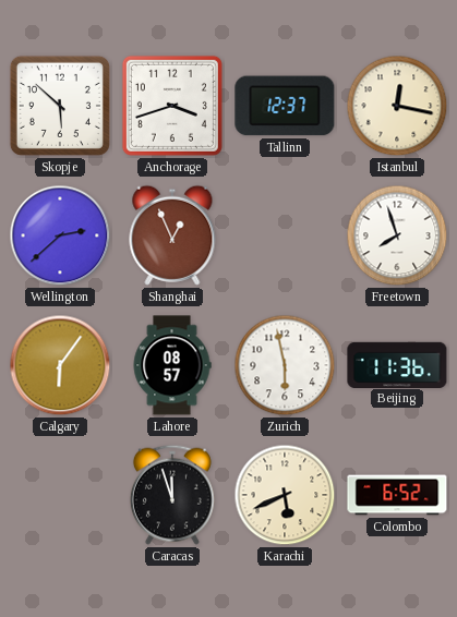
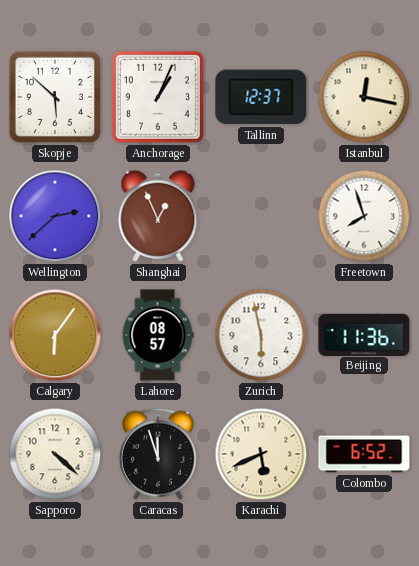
Anchorage: 3:42 -> 1:04 (158, 97)
Sapporo: none -> 4:22 (55, 454)
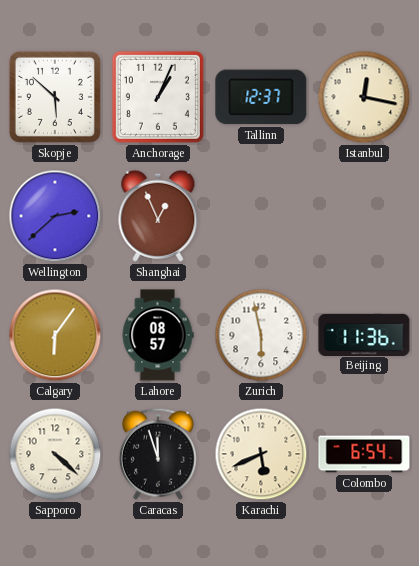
Freetown: 7:57 -> none (364, 216)
Colombo: 6:52 -> 6:54 (364, 454)
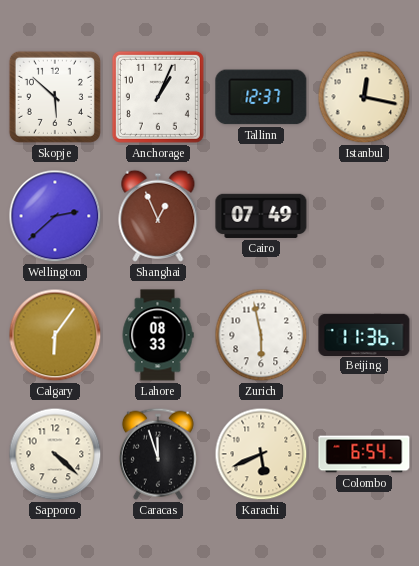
Cairo: none -> 07:49 (261, 216)
Lahore: 08:57 -> 08:33 (158, 335)
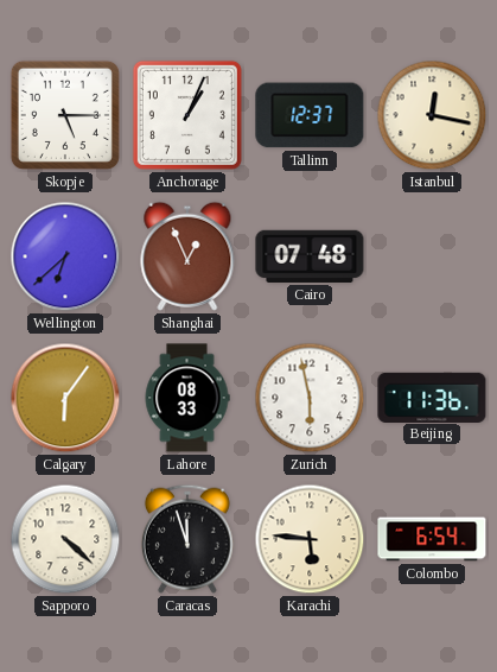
Skopje: 5:52 -> 5:15 (65, 115)
Wellington: 2:38 -> 6:38 (65, 256)
Cairo: 07:49 -> 07:48 (310, 256)
Karachi: 5:41 -> 5:46 (310, 539)
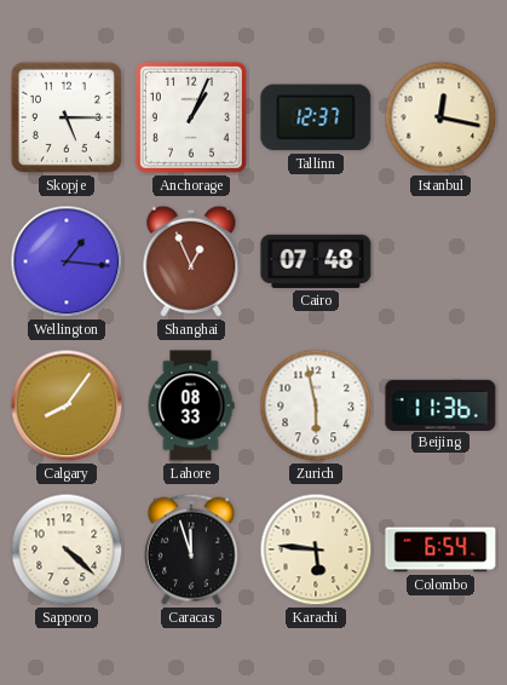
Wellington: 6:38 -> 1:16 (67, 261)
Calgary: 6:06 -> 8:06 (67, 405)
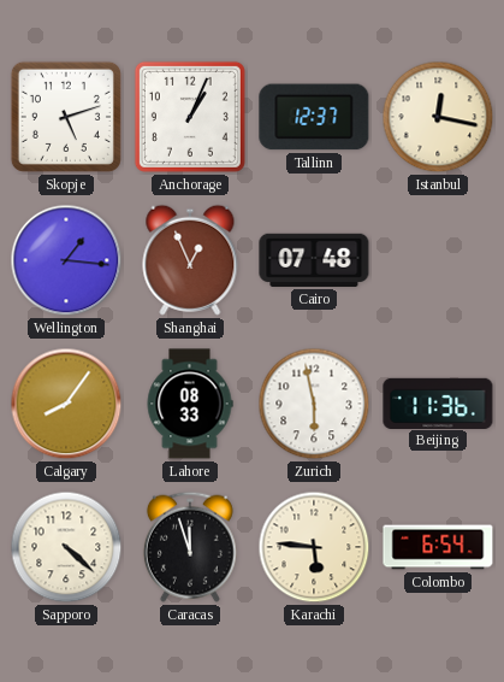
Skopje: 5:15 -> 5:12 (66, 117)
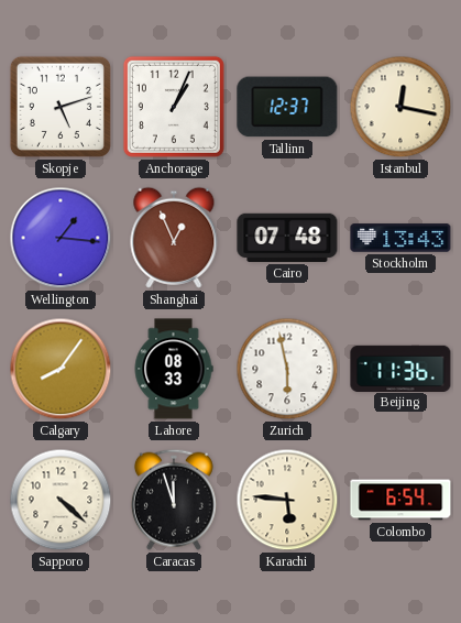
Stockholm: none -> 13:43 (400, 238)
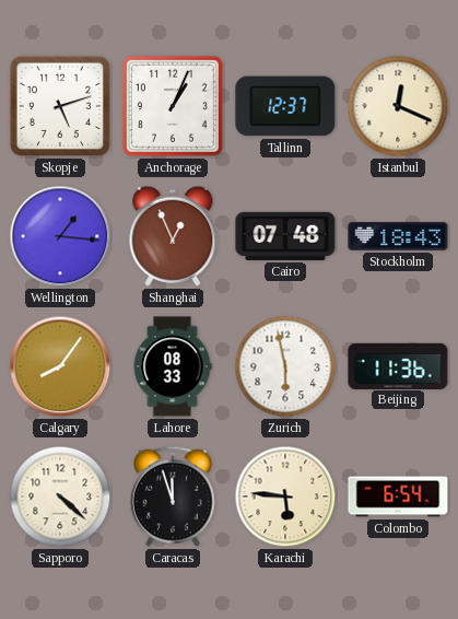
Istanbul: 12:17 -> 12:19 (398, 106)
Stockholm: 13:43 -> 18:43 (398, 236)
